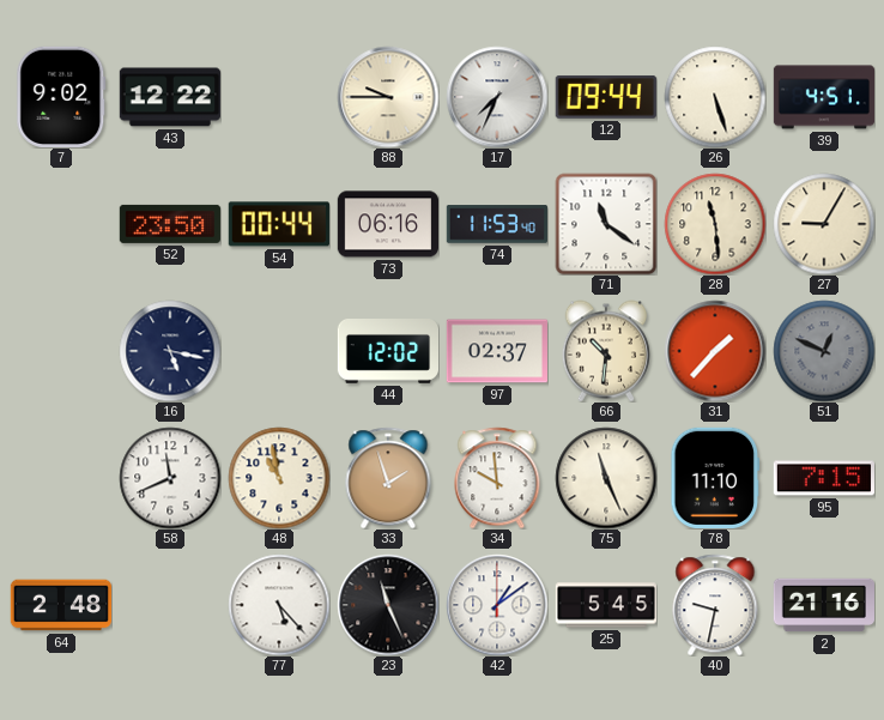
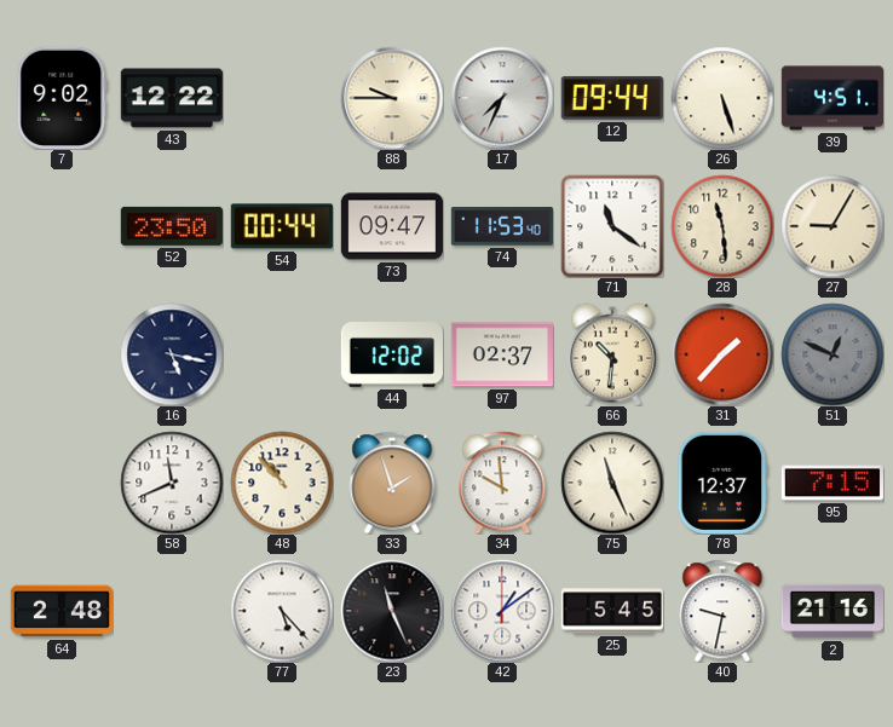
73: 06:16 -> 09:47 (391, 226)
48: 10:58 -> 10:53 (282, 483)
78: 11:10 -> 12:37 (722, 483)
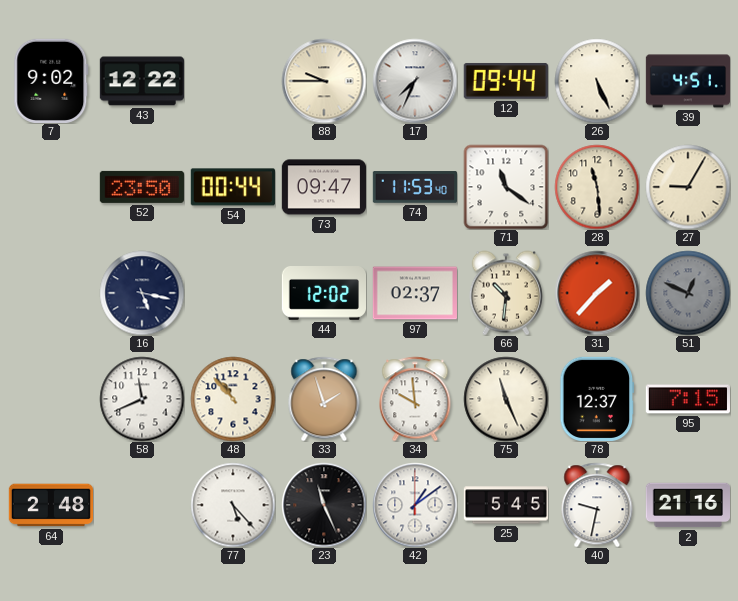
26: 5:27 -> 5:26 (597, 81)
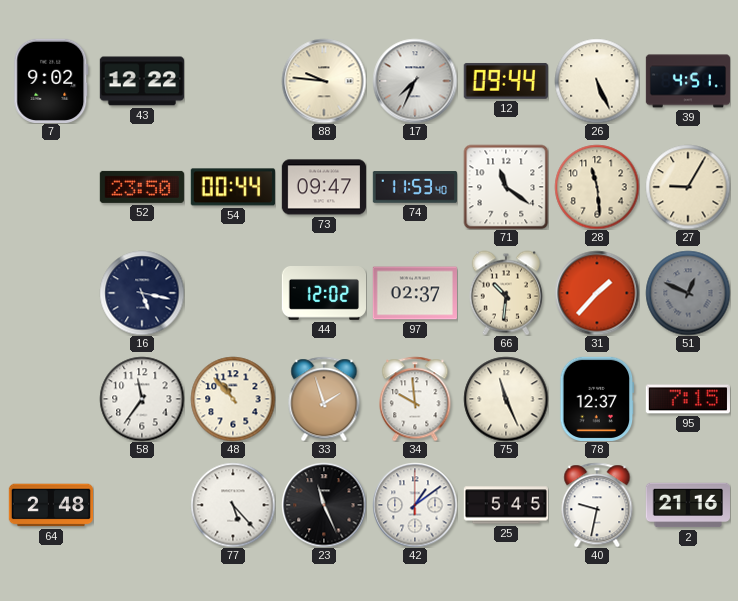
88: 9:45 -> 9:46 (324, 81)
58: 11:41 -> 11:36 (142, 399)
